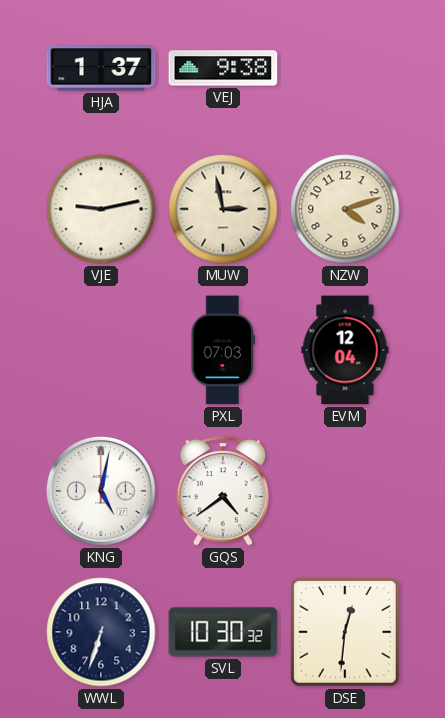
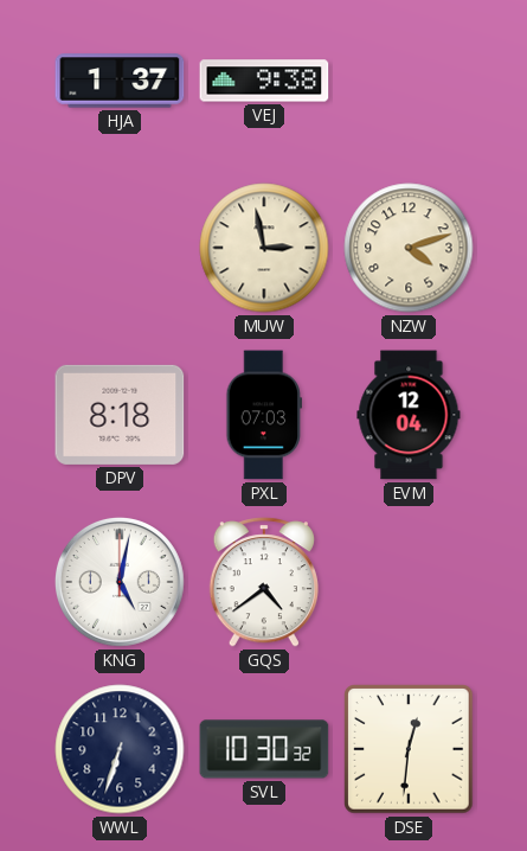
VJE: 9:13 -> none (101, 209)
DPV: none -> 8:18 (120, 415)
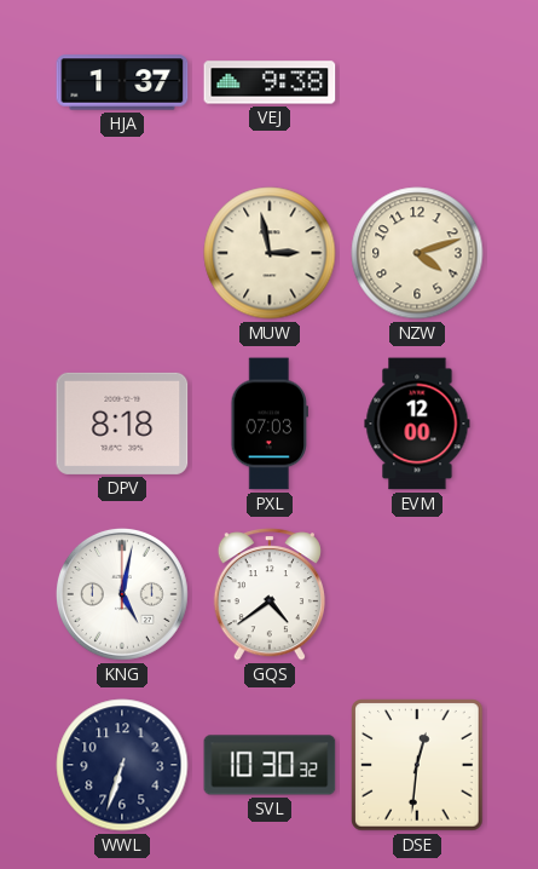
EVM: 12:04 -> 12:00 (417, 424)
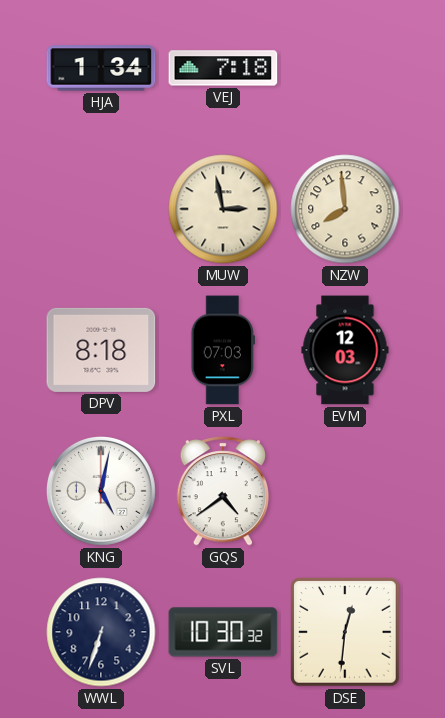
HJA: 1:37 -> 1:34 (101, 68)
VEJ: 9:38 -> 7:18 (223, 68)
NZW: 4:12 -> 7:59 (345, 209)
EVM: 12:00 -> 12:03 (345, 350)
